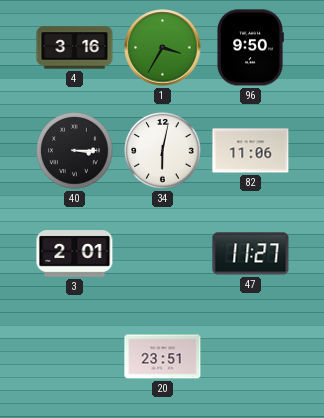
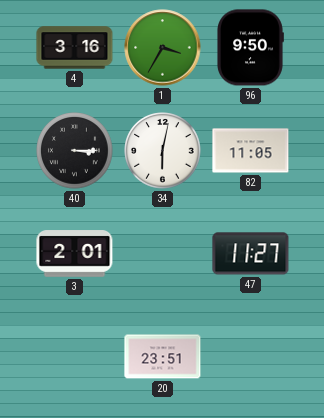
82: 11:06 -> 11:05 (251, 151)
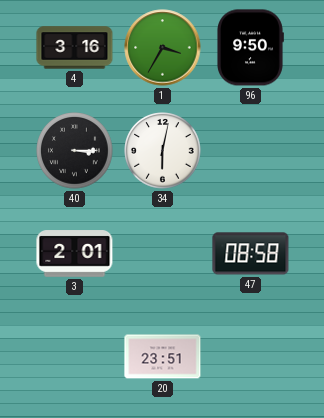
82: 11:05 -> none (251, 151)
47: 11:27 -> 08:58 (251, 254)
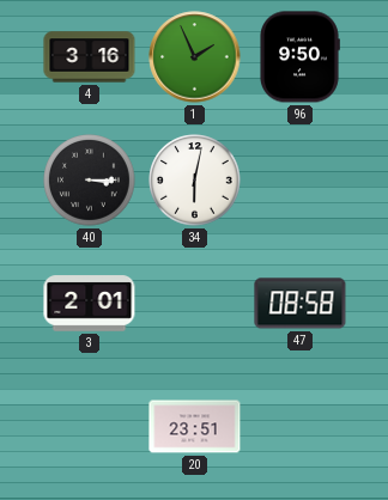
1: 3:35 -> 1:56 (195, 57)
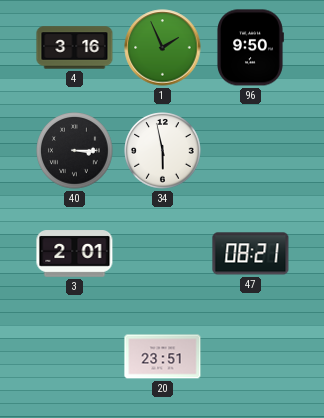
34: 6:02 -> 5:58 (163, 151)
47: 08:58 -> 08:21 (251, 254)
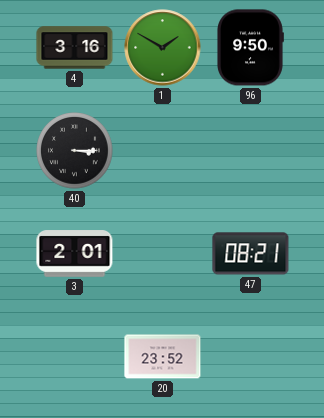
1: 1:56 -> 1:50 (163, 48)
34: 5:58 -> none (163, 151)
20: 23:51 -> 23:52 (163, 357)
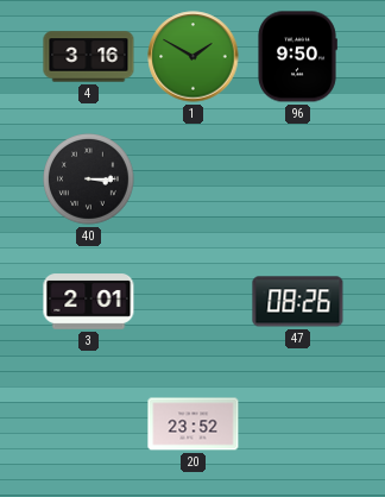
47: 08:21 -> 08:26 (298, 302)
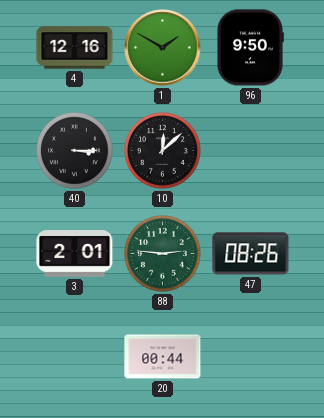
4: 3:16 -> 12:16 (75, 48)
10: none -> 12:08 (163, 151)
88: none -> 2:46 (163, 254)
20: 23:52 -> 00:44 (163, 357)
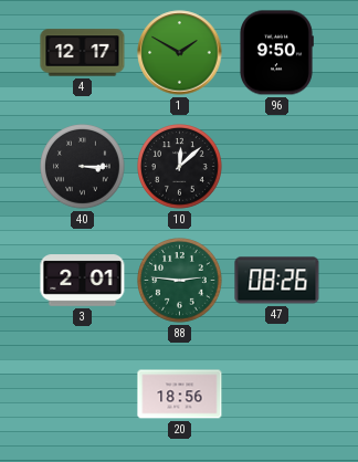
4: 12:16 -> 12:17 (83, 53)
20: 00:44 -> 18:56 (180, 395)
